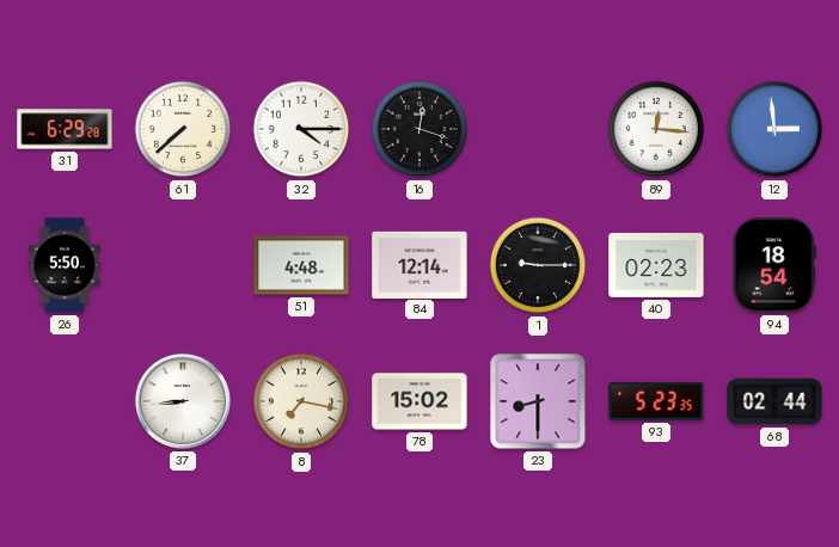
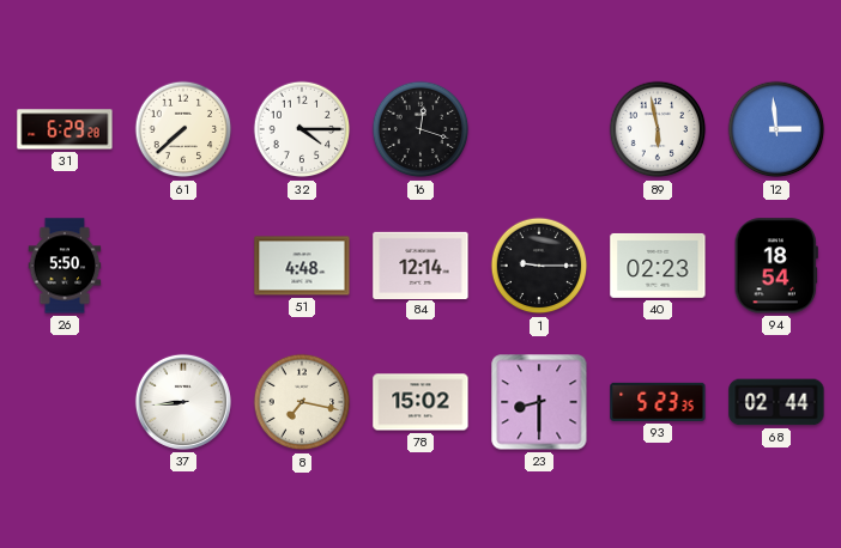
89: 12:16 -> 5:58 (658, 129)
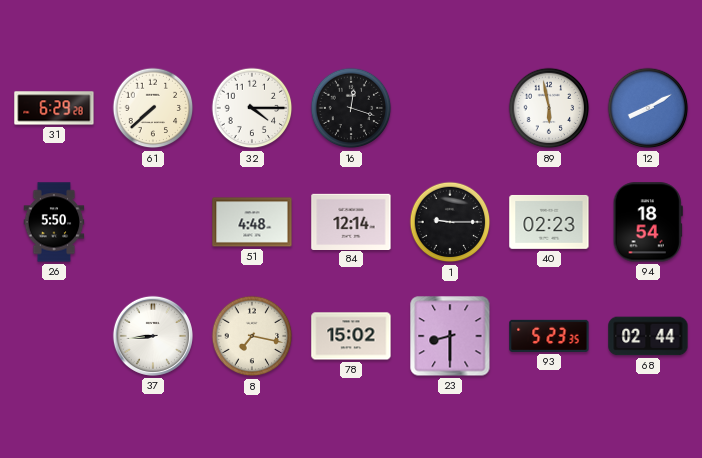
12: 2:59 -> 8:10 (648, 108)
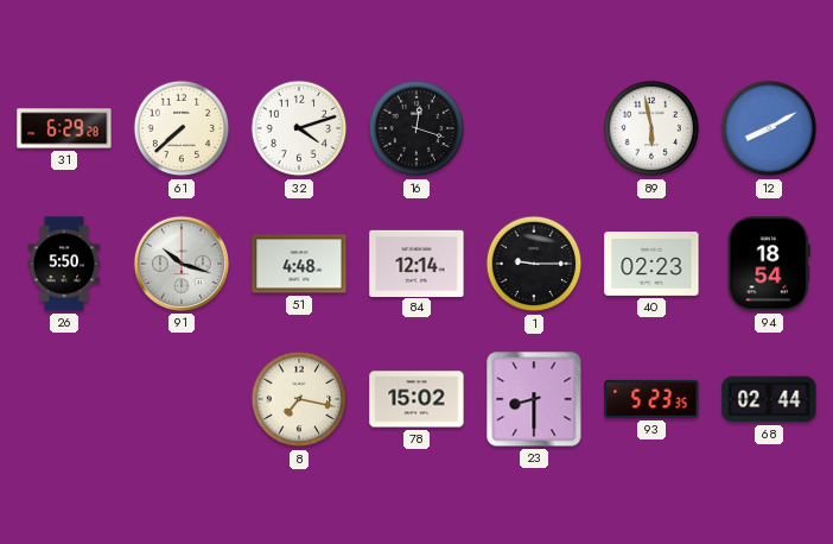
32: 4:15 -> 4:12 (299, 128)
91: none -> 10:18 (182, 264)
37: 8:44 -> none (153, 336)
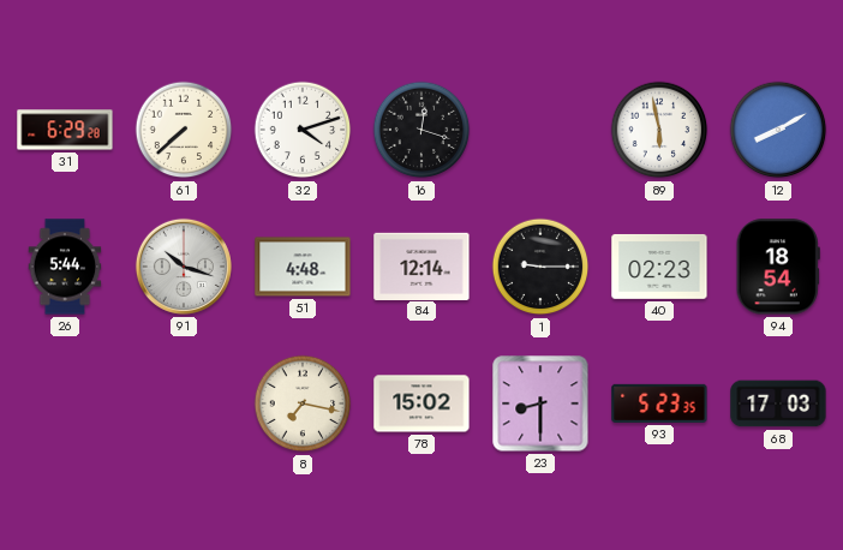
26: 5:50 -> 5:44 (65, 267)
68: 02:44 -> 17:03 (778, 403)
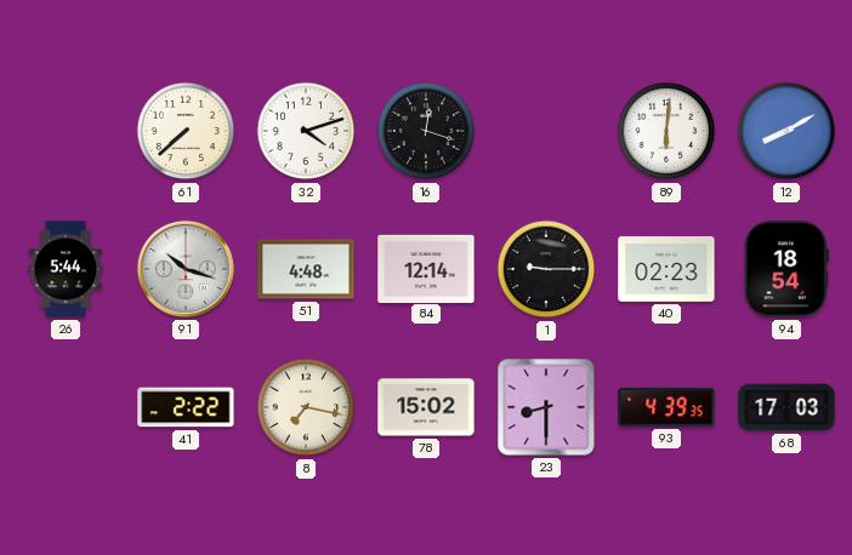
31: 6:29 -> none (65, 130)
89: 5:58 -> 6:01 (666, 131)
41: none -> 2:22 (186, 407)
93: 5:23 -> 4:39 (666, 407)
